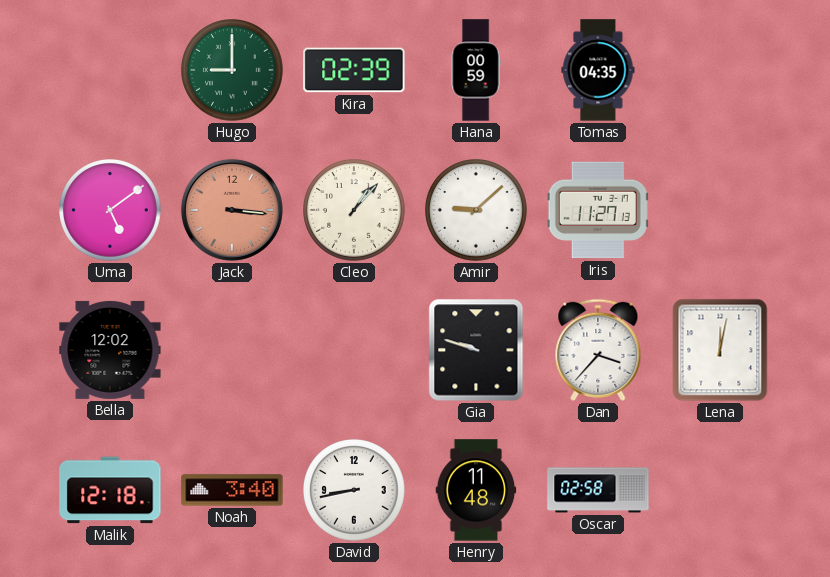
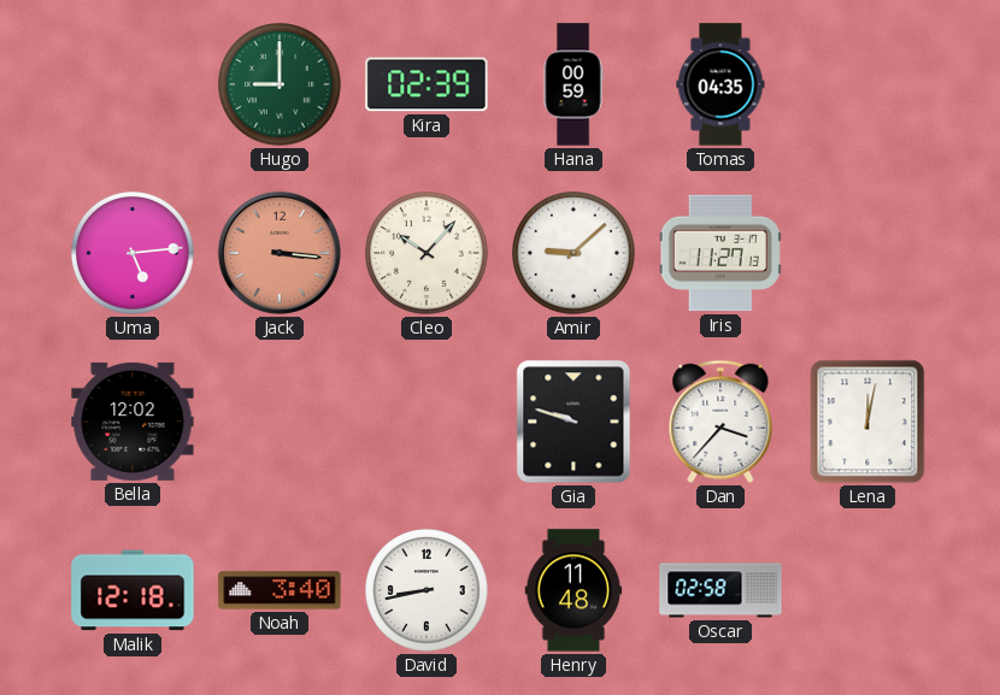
Uma: 5:09 -> 5:14 (134, 254)
Cleo: 1:07 -> 10:07 (428, 254)
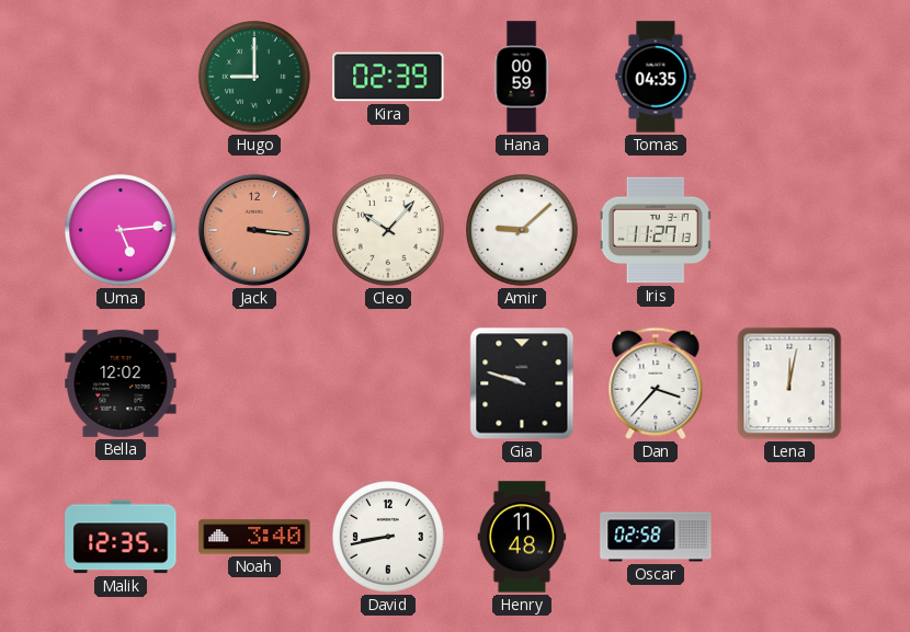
Malik: 12:18 -> 12:35 (121, 537)
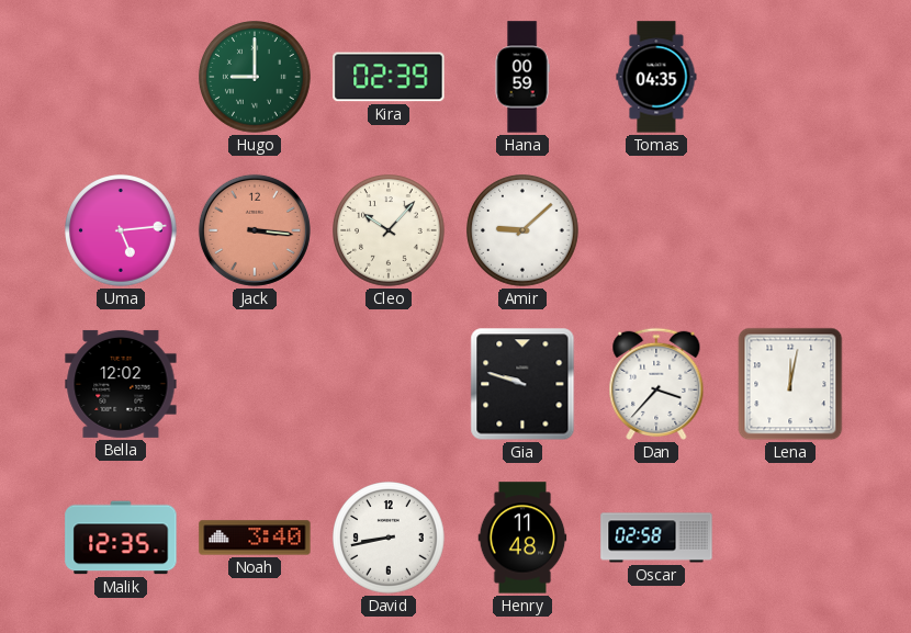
Iris: 11:27 -> none (656, 230)
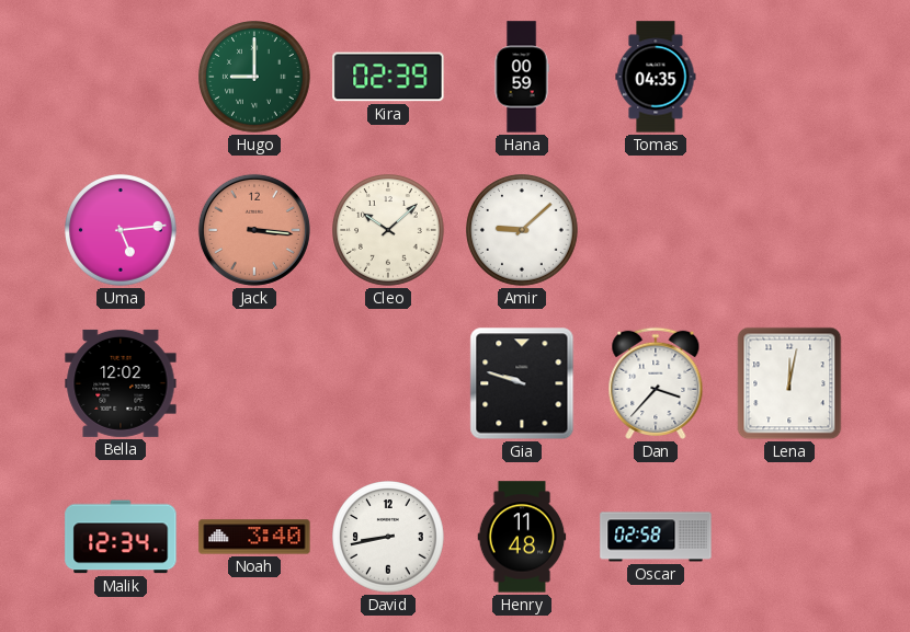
Cleo: 10:07 -> 10:08 (389, 231)
Malik: 12:35 -> 12:34 (121, 537)
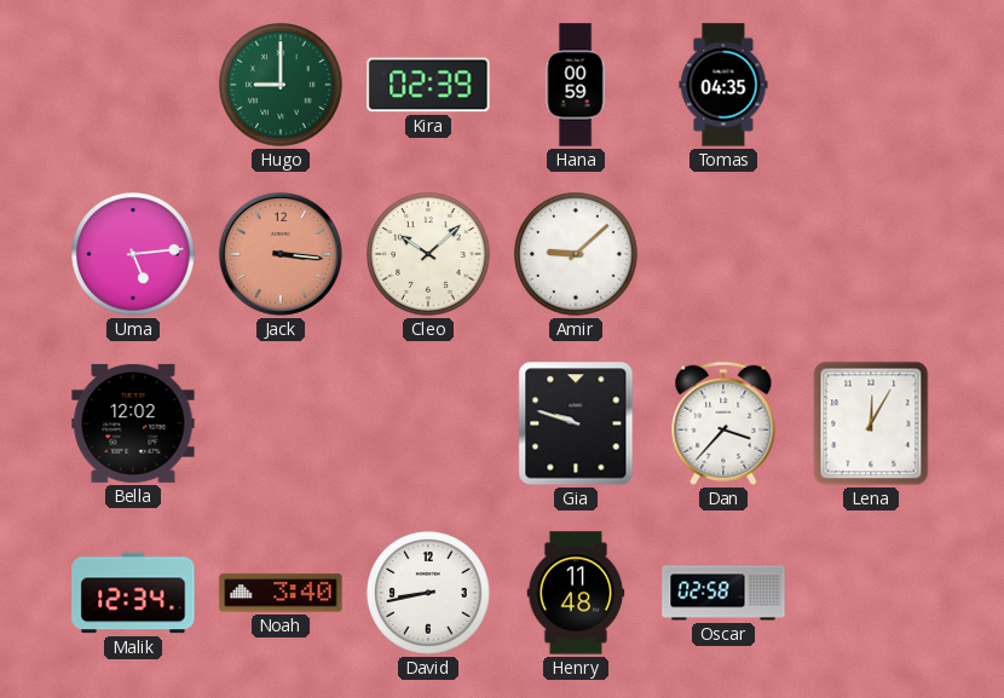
Lena: 12:02 -> 12:05 (871, 423)
